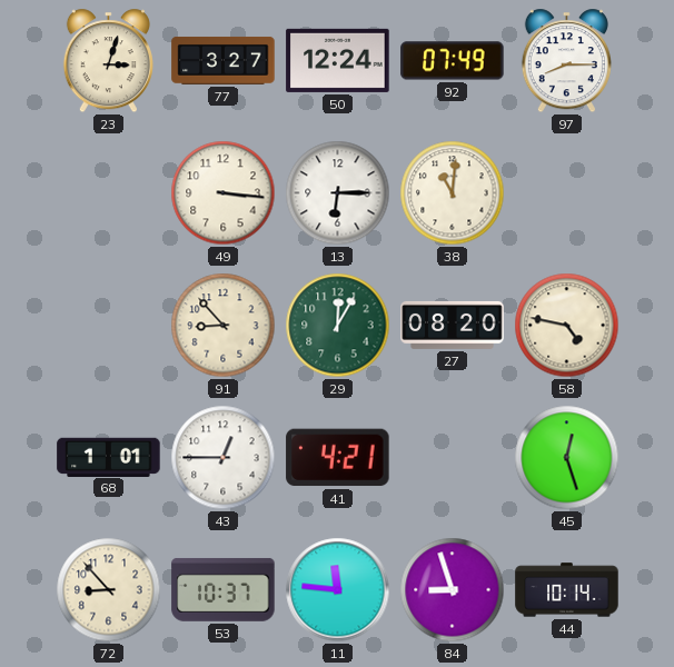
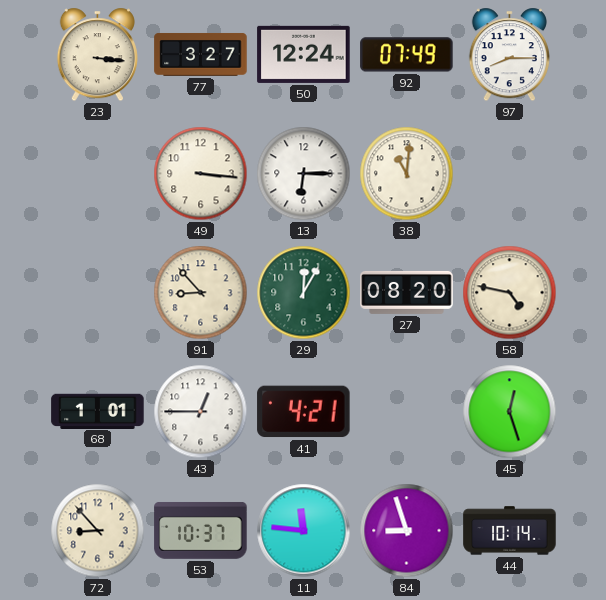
23: 3:03 -> 3:16 (97, 55)
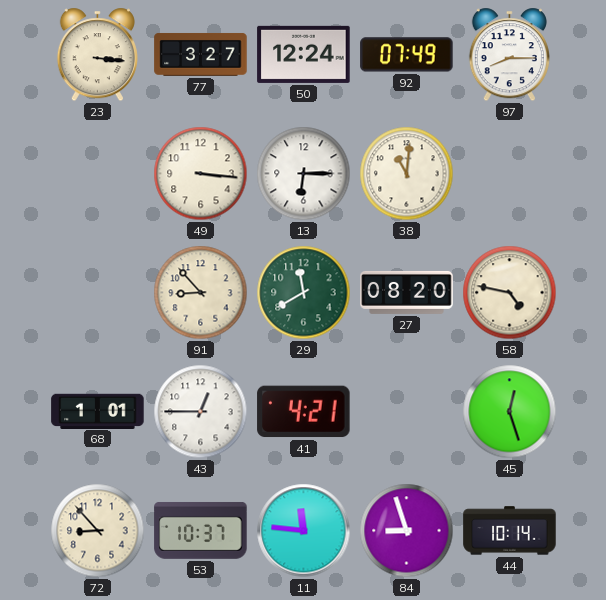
29: 12:05 -> 11:40 (304, 293)
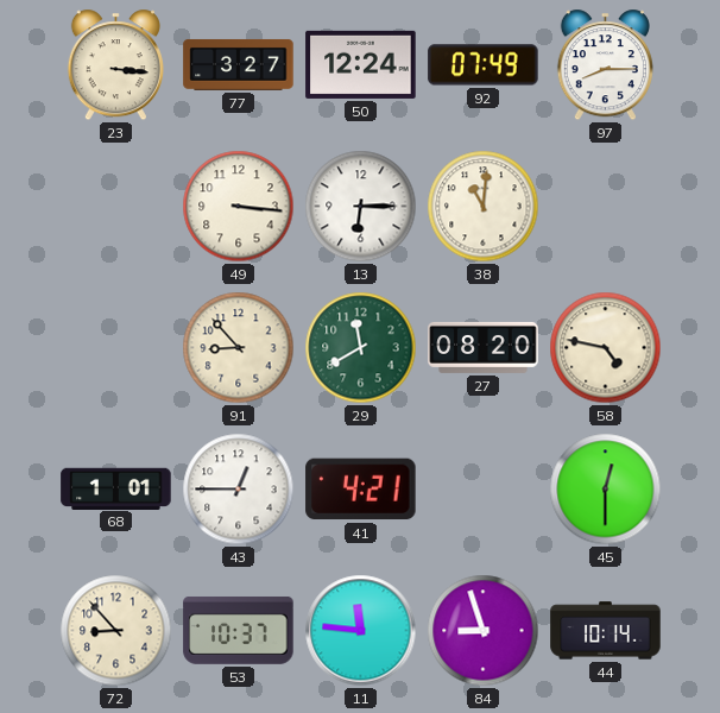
45: 12:27 -> 12:30 (606, 490)
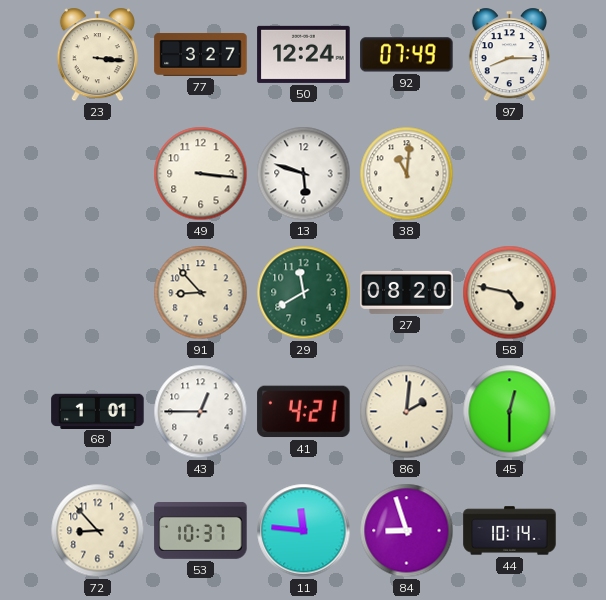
13: 6:15 -> 5:48 (304, 174)
86: none -> 2:01 (407, 412)
